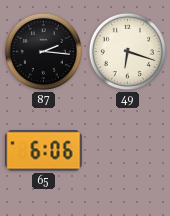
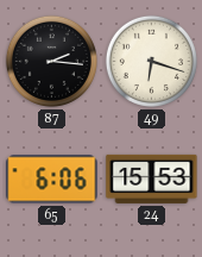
24: none -> 15:53 (152, 178)
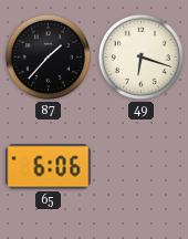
87: 2:16 -> 1:37 (48, 56)
24: 15:53 -> none (152, 178)
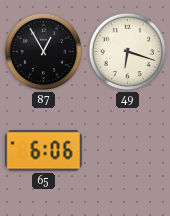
87: 1:37 -> 12:55 (43, 51)
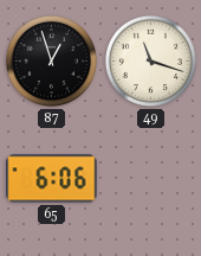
87: 12:55 -> 12:57 (51, 60)
49: 6:18 -> 11:18 (150, 60)
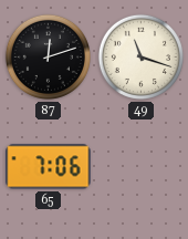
87: 12:57 -> 12:12 (48, 56)
65: 6:06 -> 7:06 (49, 167)
